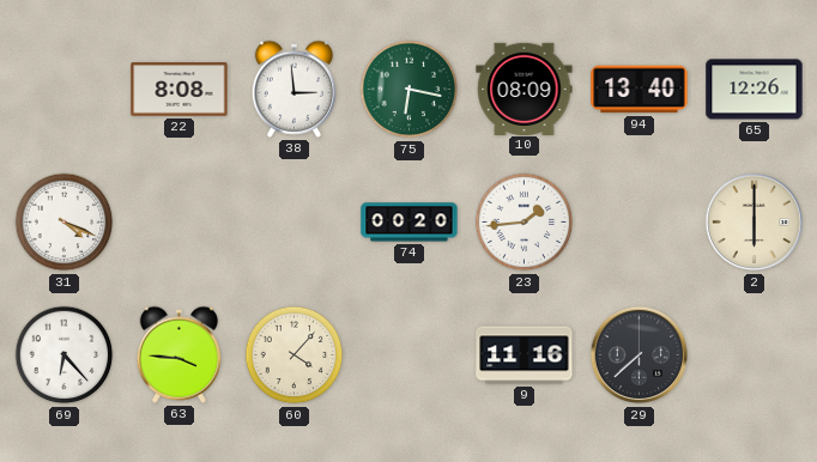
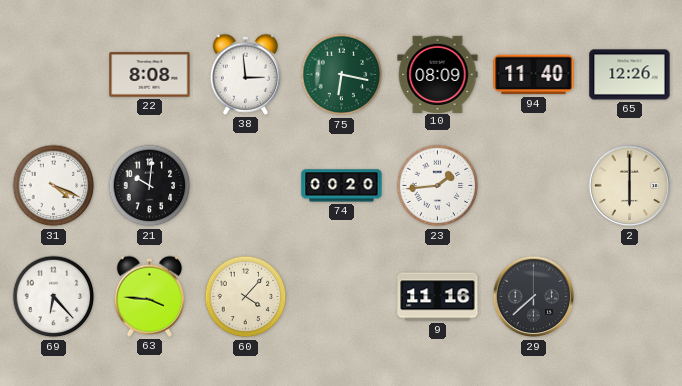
94: 13:40 -> 11:40 (534, 75)
21: none -> 10:01 (150, 186)
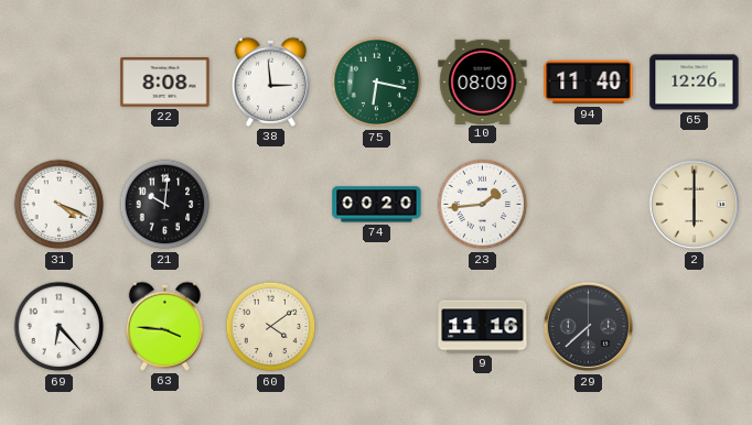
60: 4:07 -> 4:09 (271, 327)
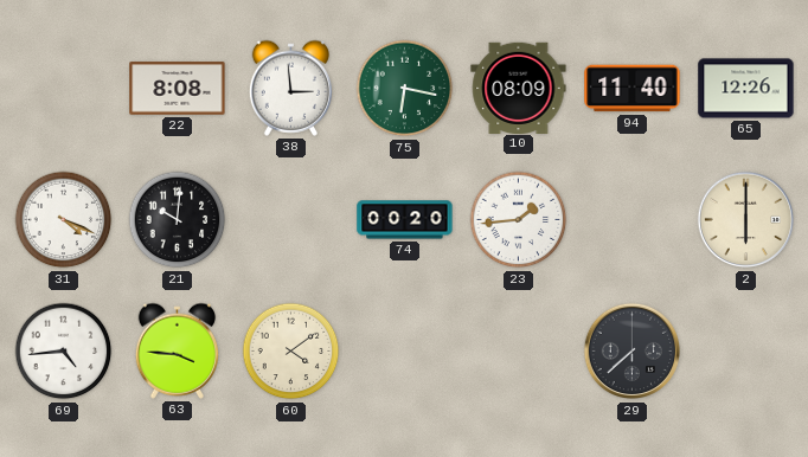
69: 6:23 -> 4:44 (64, 352)
9: 11:16 -> none (483, 327)
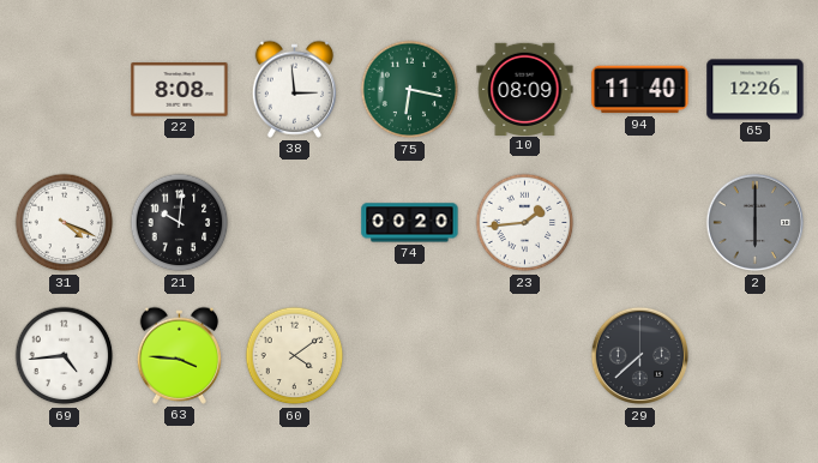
2 dial: cream -> grey (754, 223)
